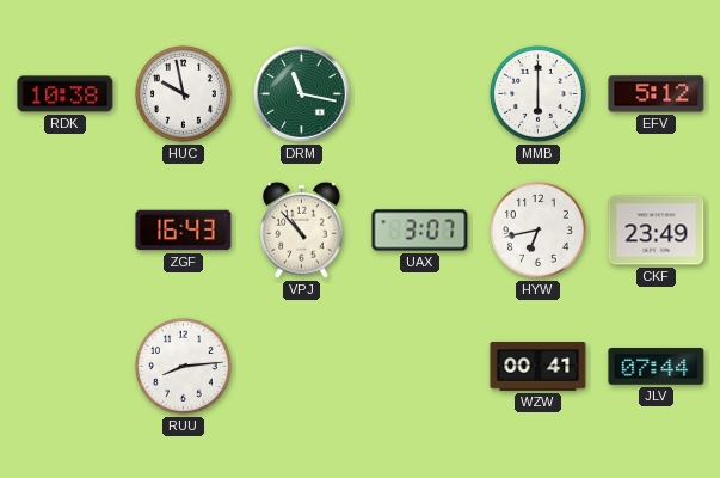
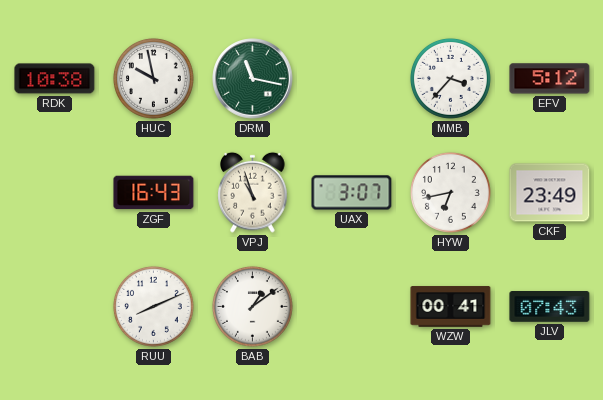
MMB: 6:00 -> 3:37 (450, 78)
VPJ: 10:53 -> 10:57 (253, 192)
RUU: 8:14 -> 8:11 (153, 306)
BAB: none -> 1:09 (252, 306)
JLV: 07:44 -> 07:43 (550, 307)
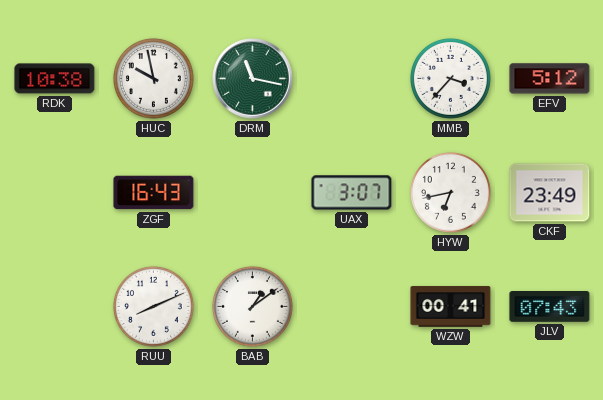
VPJ: 10:57 -> none (253, 192)
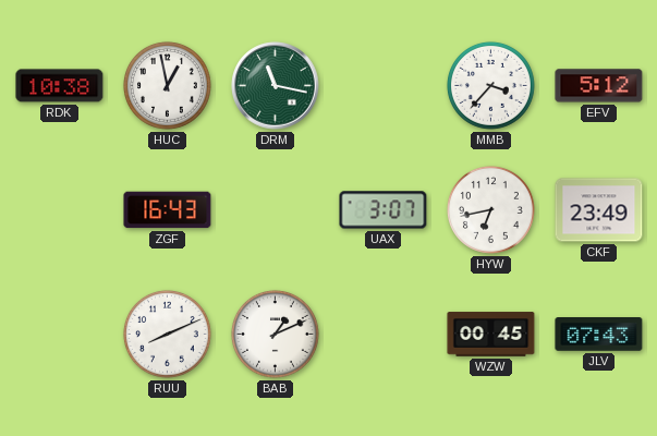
HUC: 9:58 -> 12:58 (167, 85)
BAB: 1:09 -> 1:11 (275, 334)
WZW: 00:41 -> 00:45 (491, 335)
